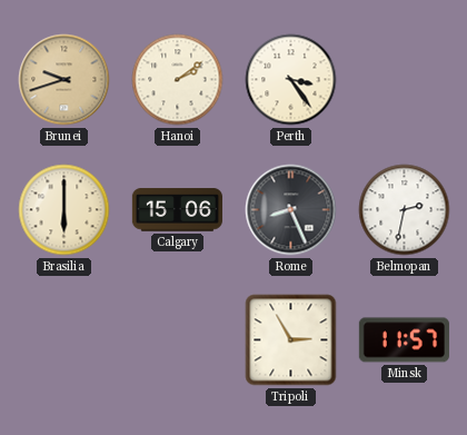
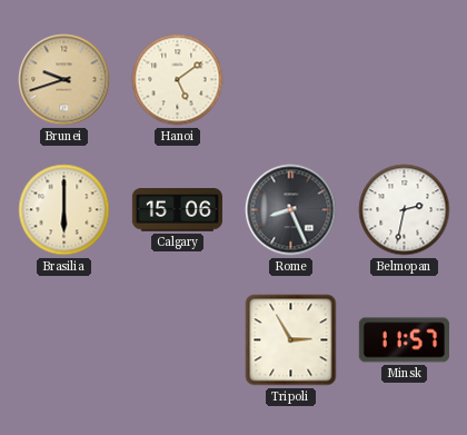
Hanoi: 2:09 -> 5:09 (178, 80)
Perth: 3:24 -> none (291, 80)
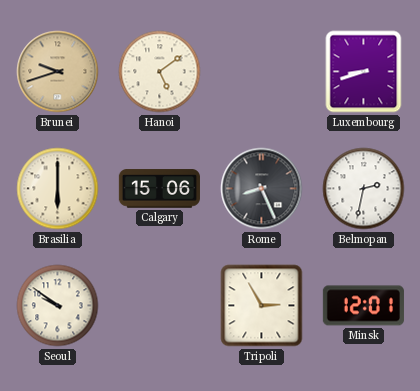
Luxembourg: none -> 8:42 (364, 72)
Seoul: none -> 9:51 (58, 306)
Minsk: 11:57 -> 12:01 (363, 306)
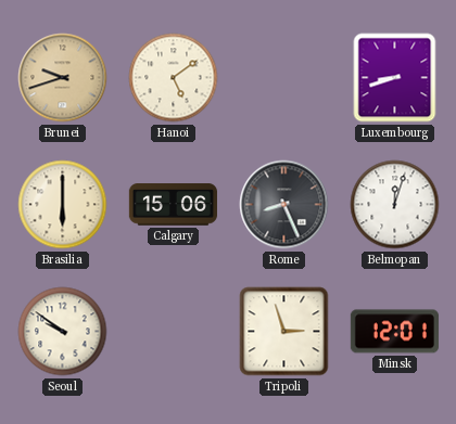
Belmopan: 2:32 -> 12:03 (395, 205)
Tripoli: 2:55 -> 2:57 (284, 332)
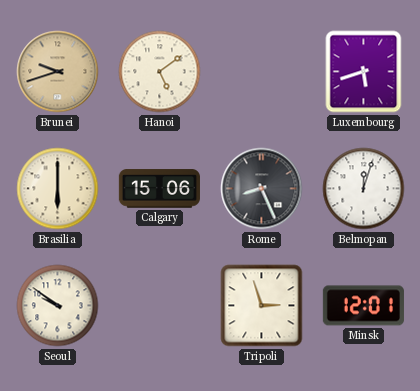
Luxembourg: 8:42 -> 5:42 (364, 72)
